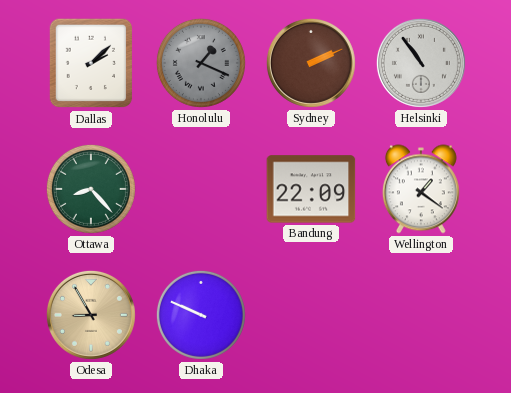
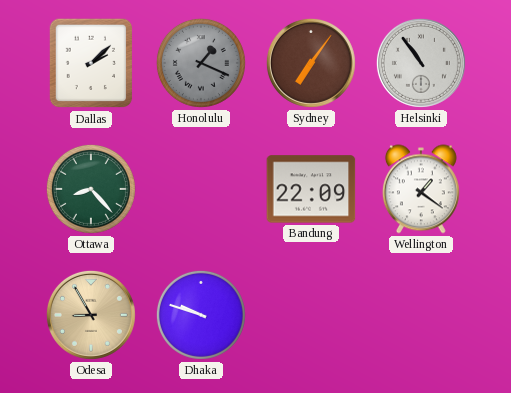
Sydney: 2:11 -> 7:06 (311, 63)
Dhaka: 9:49 -> 9:48 (201, 315)
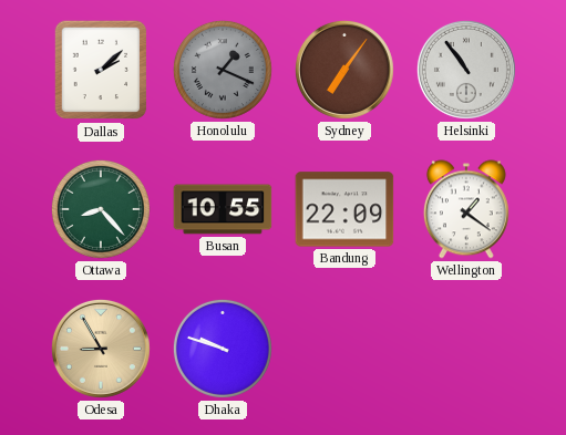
Busan: none -> 10:55 (223, 209)
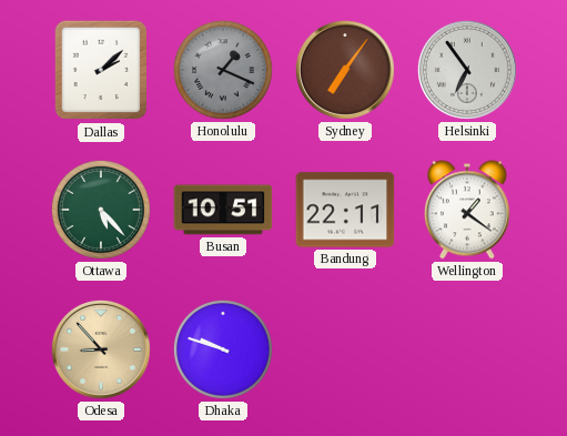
Helsinki: 10:54 -> 6:54 (467, 70)
Ottawa: 8:23 -> 5:23 (101, 210)
Busan: 10:55 -> 10:51 (223, 210)
Bandung: 22:09 -> 22:11 (345, 210)
Odesa: 8:55 -> 8:53 (101, 349)
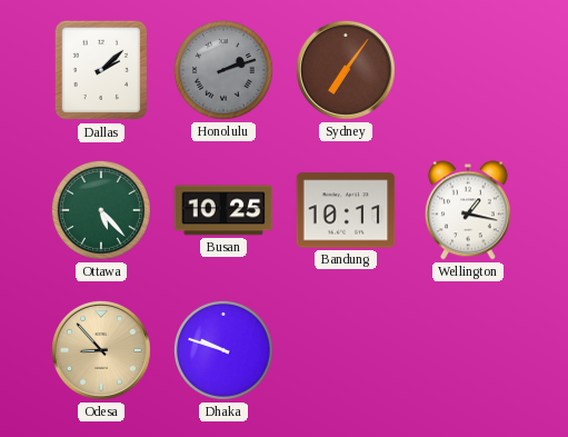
Honolulu: 1:19 -> 2:12 (223, 70)
Helsinki: 6:54 -> none (467, 70)
Busan: 10:51 -> 10:25 (223, 210)
Bandung: 22:11 -> 10:11 (346, 210)
Wellington: 1:21 -> 1:17 (468, 210)
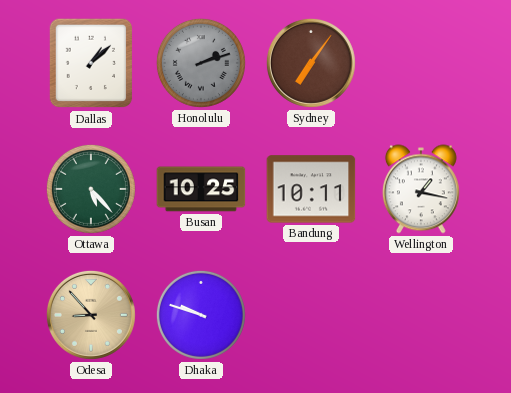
Dallas: 2:08 -> 1:08 (91, 63)
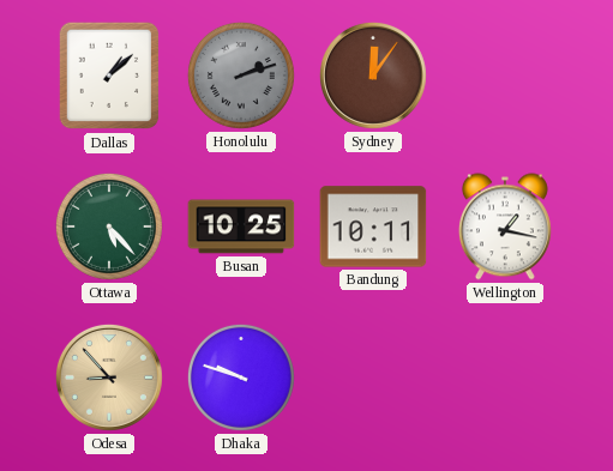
Sydney: 7:06 -> 12:06 (373, 76)
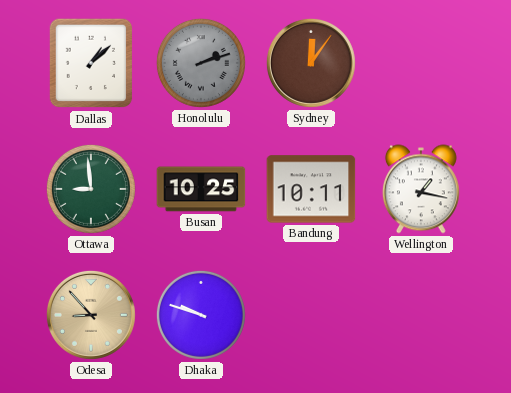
Ottawa: 5:23 -> 8:59 (91, 189)
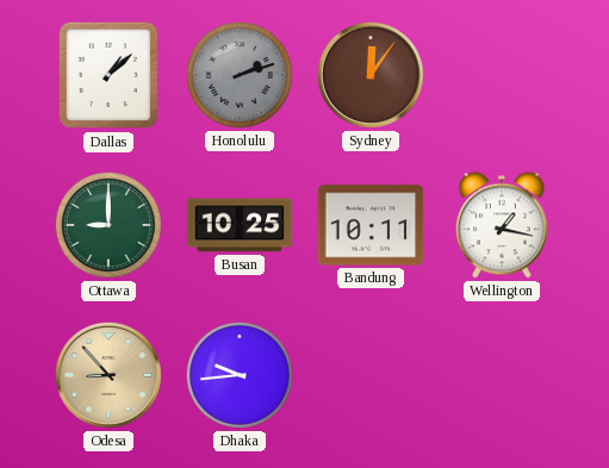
Ottawa: 8:59 -> 9:00 (108, 225)
Dhaka: 9:48 -> 9:44 (240, 375)
